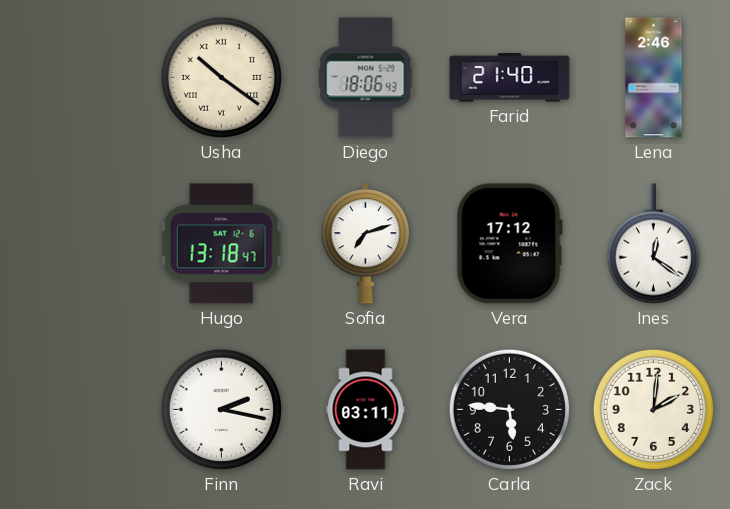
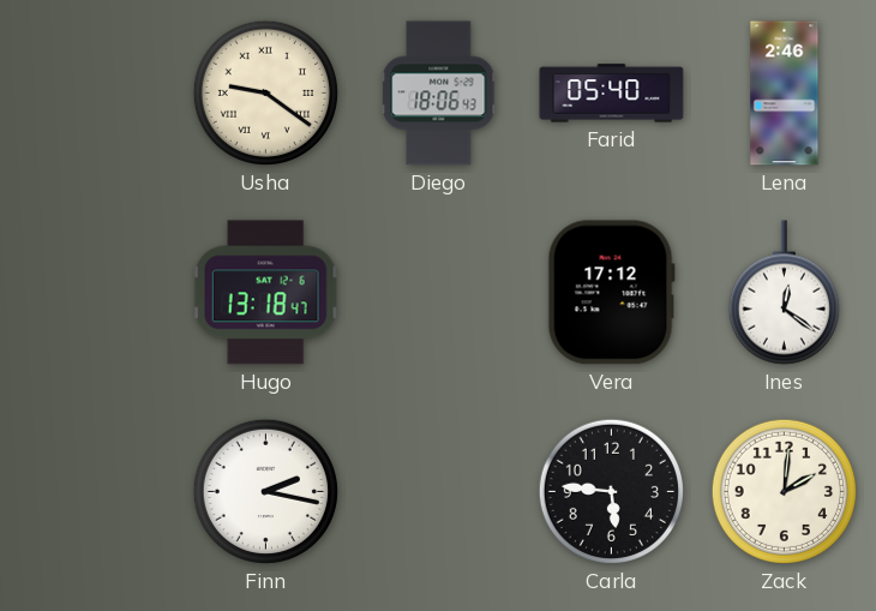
Usha: 10:21 -> 9:21 (265, 92)
Farid: 21:40 -> 05:40 (612, 94)
Sofia: 7:12 -> none (365, 244)
Ravi: 03:11 -> none (366, 410)
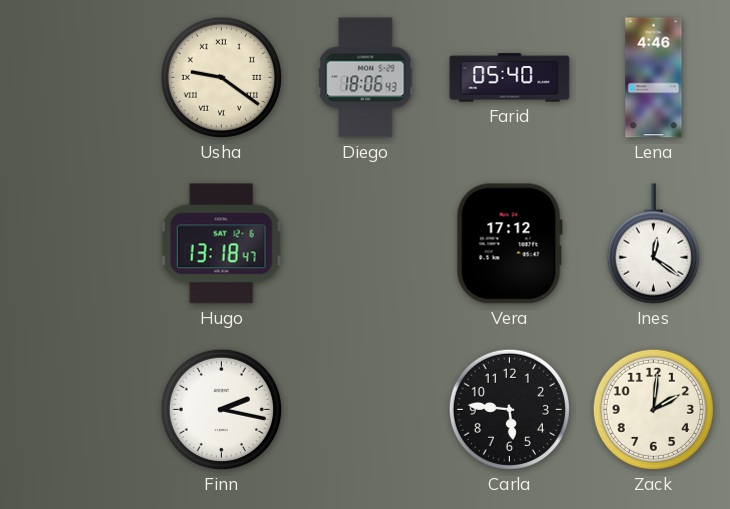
Lena: 2:46 -> 4:46 (654, 78)
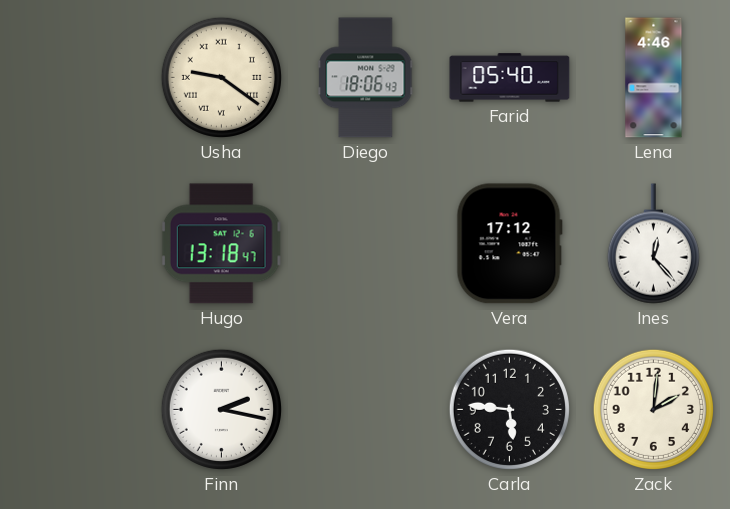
Ines: 12:21 -> 12:23 (653, 244)
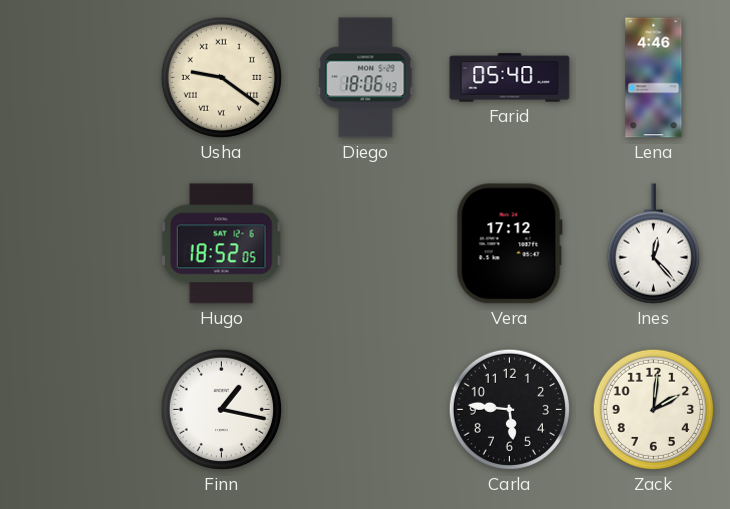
Hugo: 13:18 -> 18:52 (221, 244)
Finn: 2:17 -> 1:17 (221, 409)
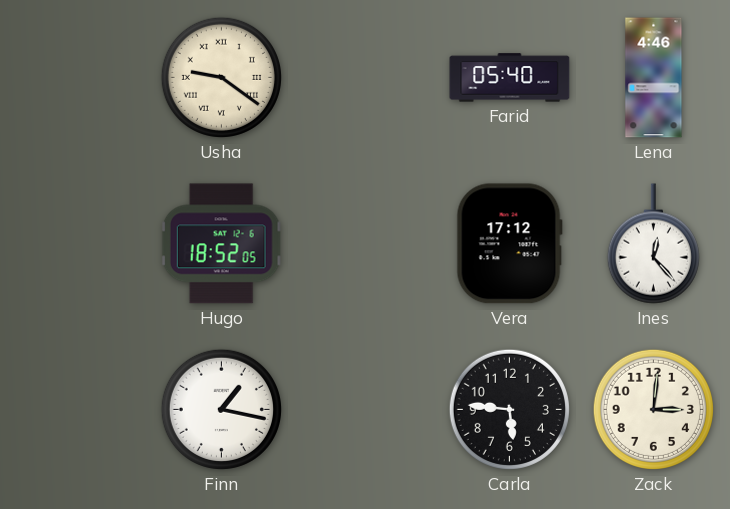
Diego: 18:06 -> none (366, 78)
Zack: 2:01 -> 3:01 (653, 409)
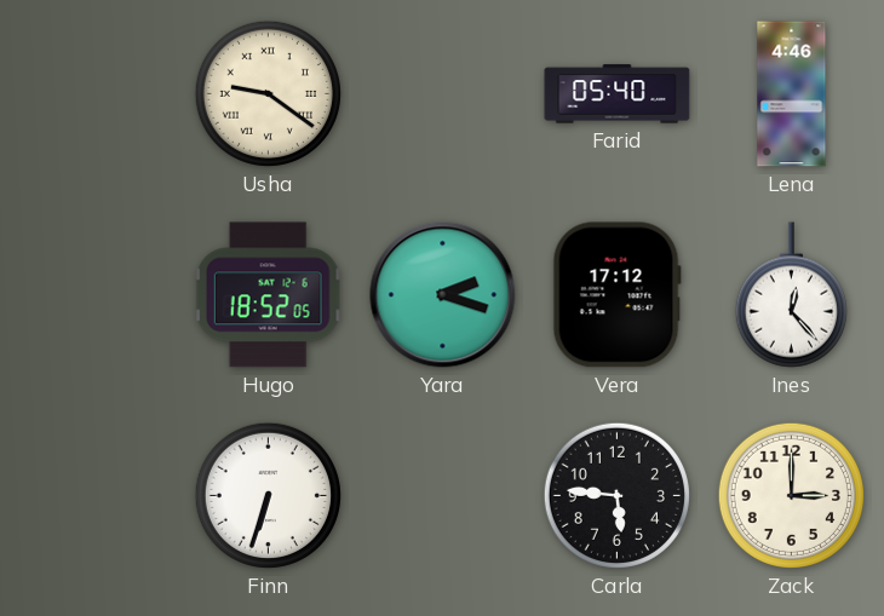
Yara: none -> 2:18 (443, 295)
Finn: 1:17 -> 6:33 (268, 495)
Zack: 3:01 -> 3:00 (791, 495)
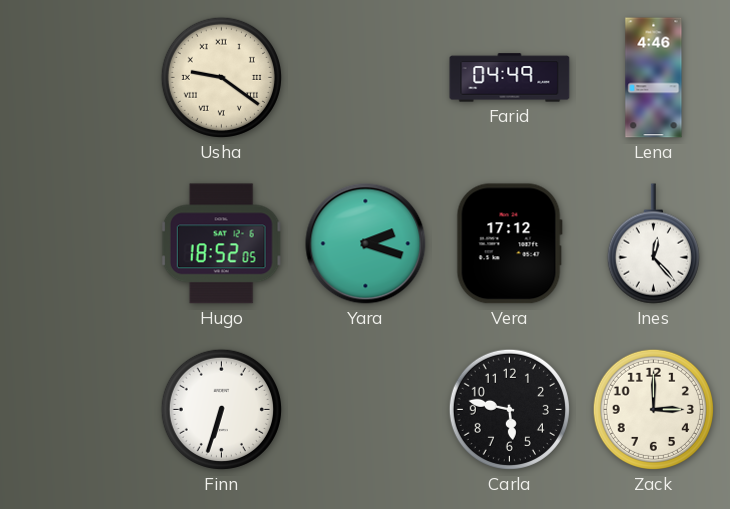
Farid: 05:40 -> 04:49 (510, 78)
Carla: 5:46 -> 5:47 (509, 409)
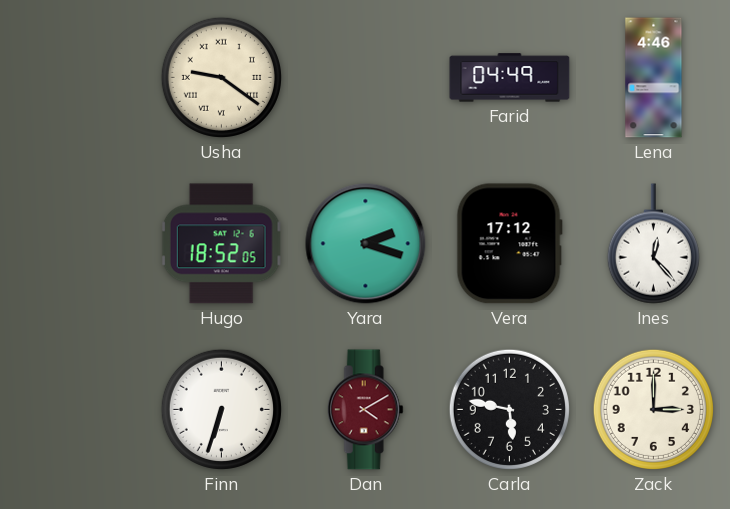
Dan: none -> 4:10 (365, 410)
